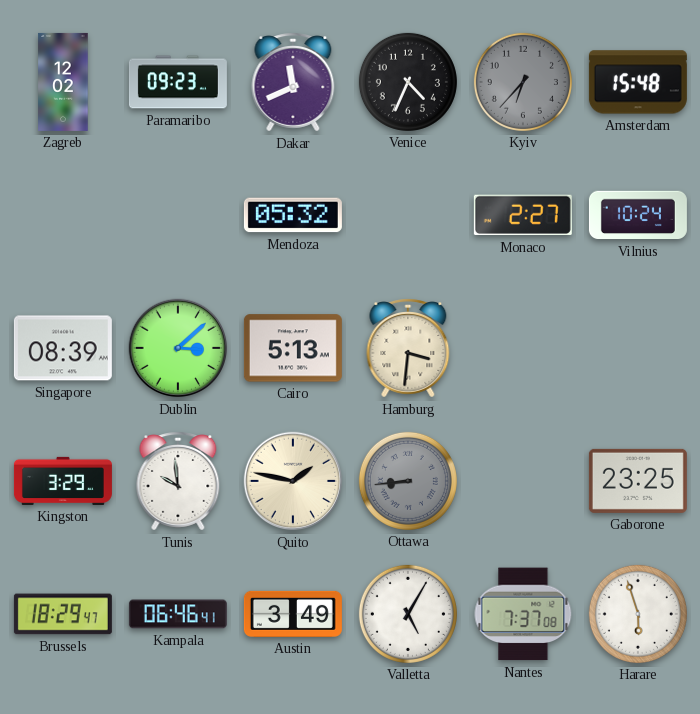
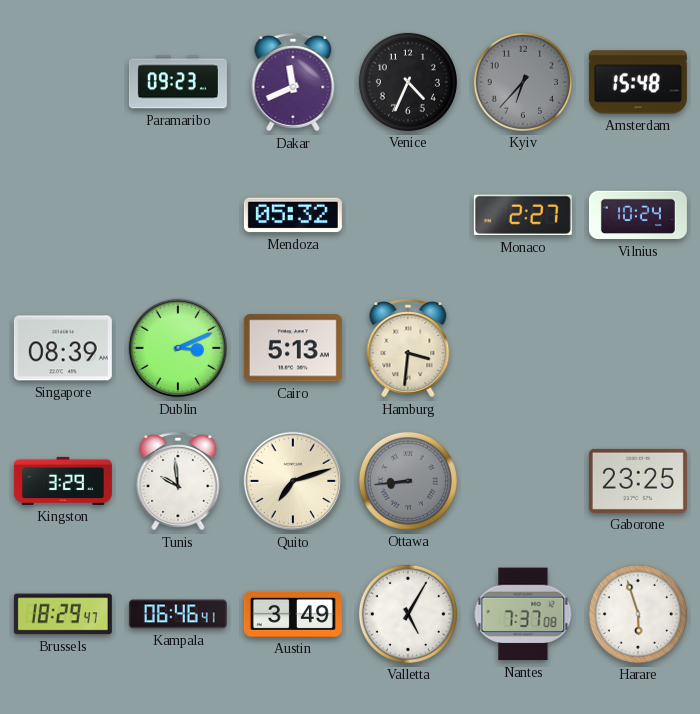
Zagreb: 12:02 -> none (63, 82)
Dublin: 3:08 -> 3:11 (178, 348)
Quito: 1:47 -> 7:12 (293, 481)
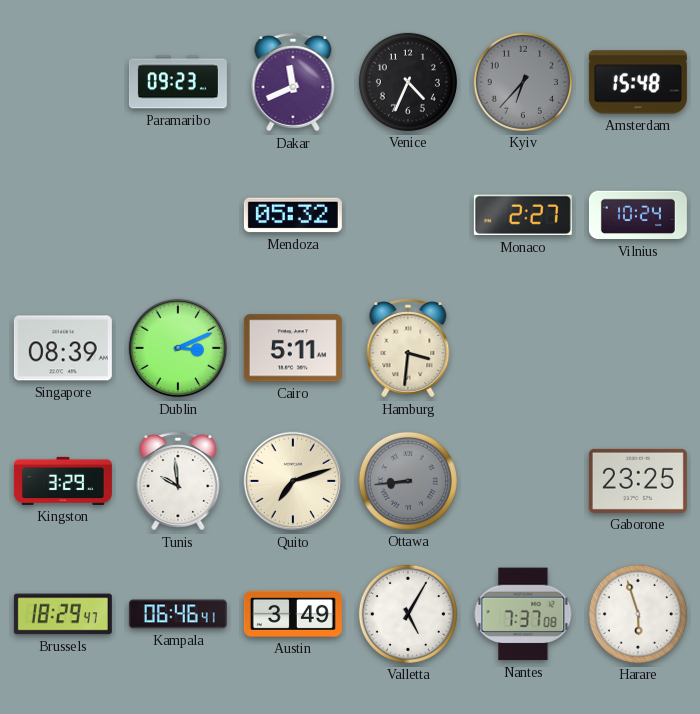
Cairo: 5:13 -> 5:11 (293, 348)
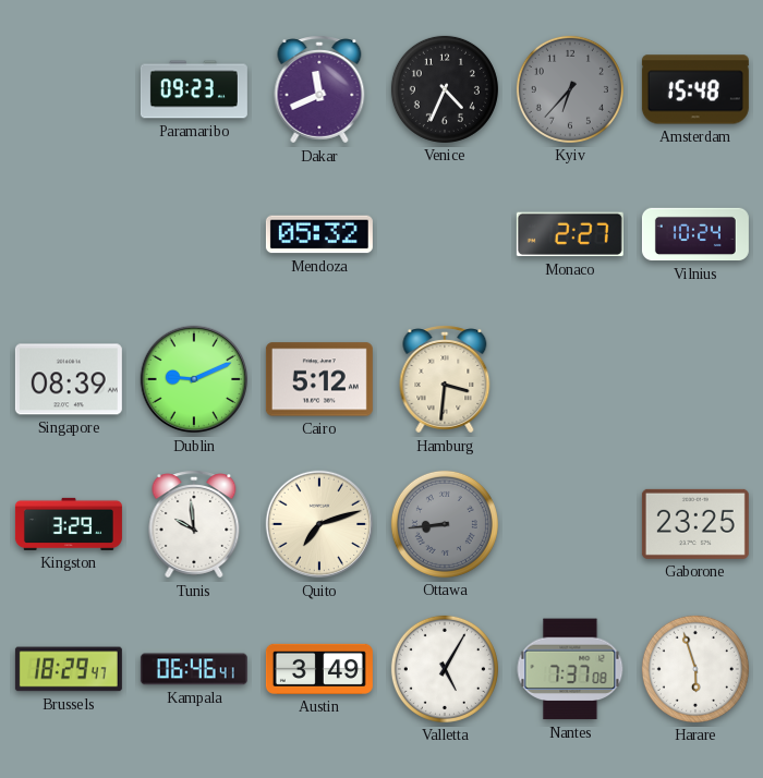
Dublin: 3:11 -> 9:11 (194, 379)
Cairo: 5:11 -> 5:12 (319, 379)
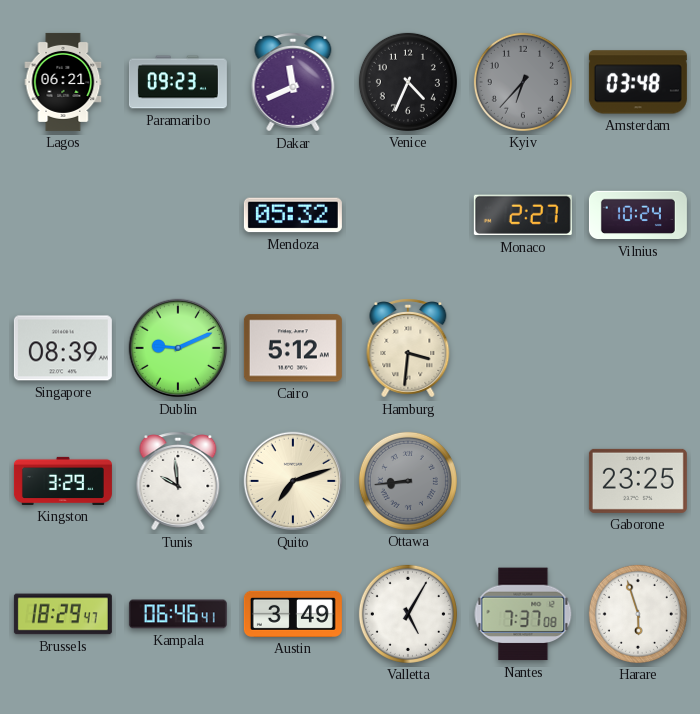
Lagos: none -> 06:21 (63, 82)
Amsterdam: 15:48 -> 03:48 (638, 82)
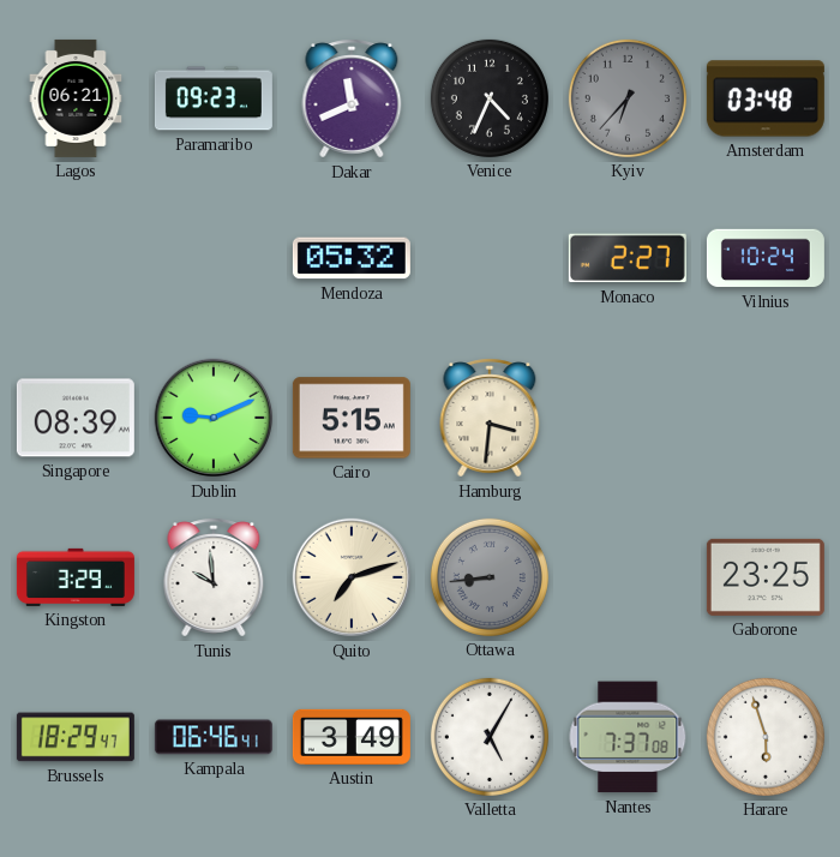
Cairo: 5:12 -> 5:15 (352, 418)
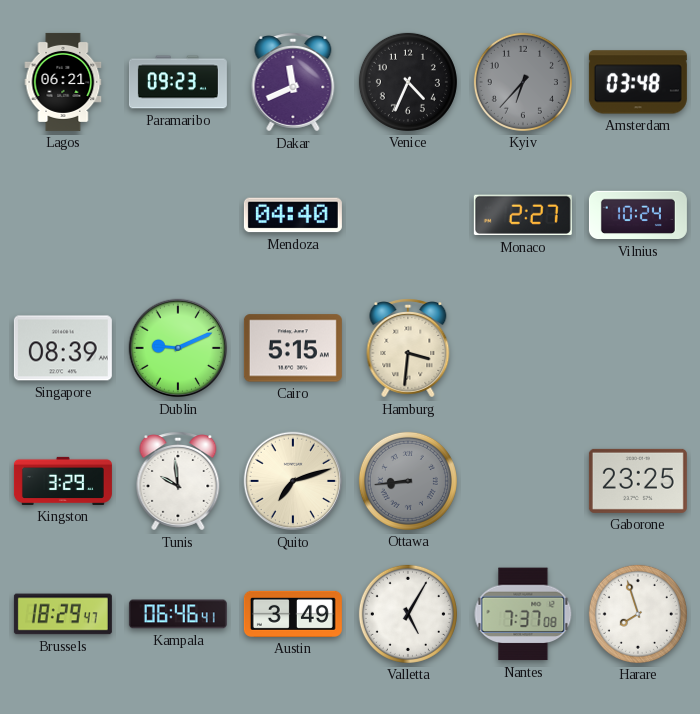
Mendoza: 05:32 -> 04:40 (293, 215)
Harare: 5:57 -> 7:57 (638, 614)
